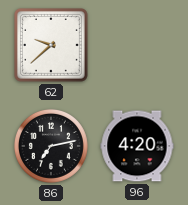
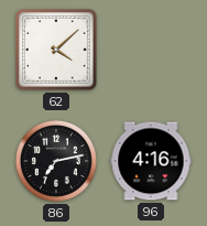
62: 9:38 -> 4:08 (57, 51)
96: 4:20 -> 4:16 (151, 161)
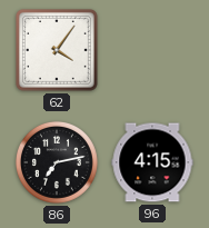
62: 4:08 -> 4:06 (58, 51)
96: 4:16 -> 4:15 (152, 162)
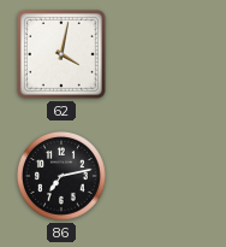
62: 4:06 -> 4:02 (63, 55)
96: 4:15 -> none (152, 162)
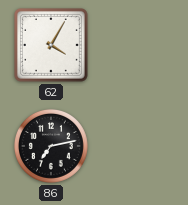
62: 4:02 -> 4:05 (52, 46)
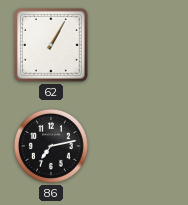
62: 4:05 -> 1:05 (52, 46)
